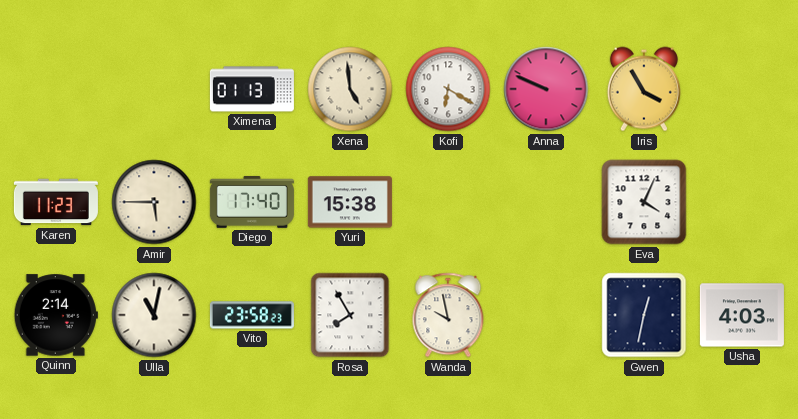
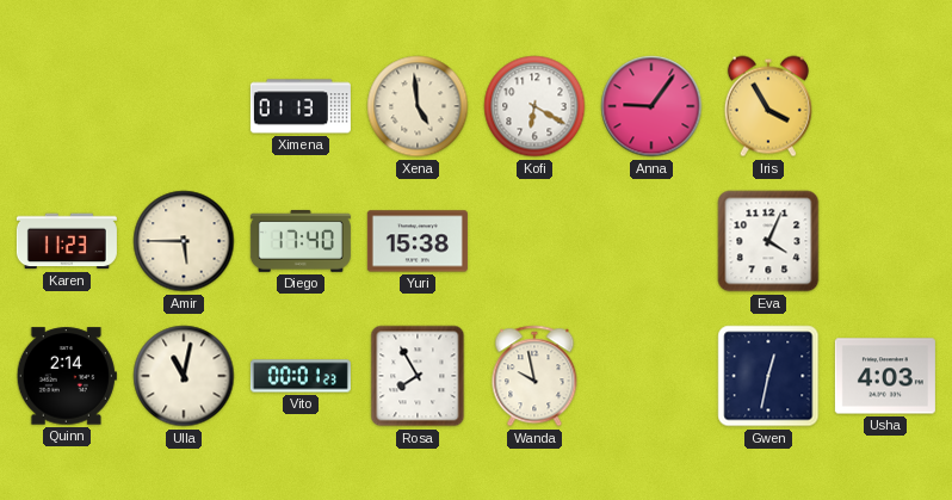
Anna: 9:49 -> 9:06 (651, 106)
Vito: 23:58 -> 00:01 (301, 376)
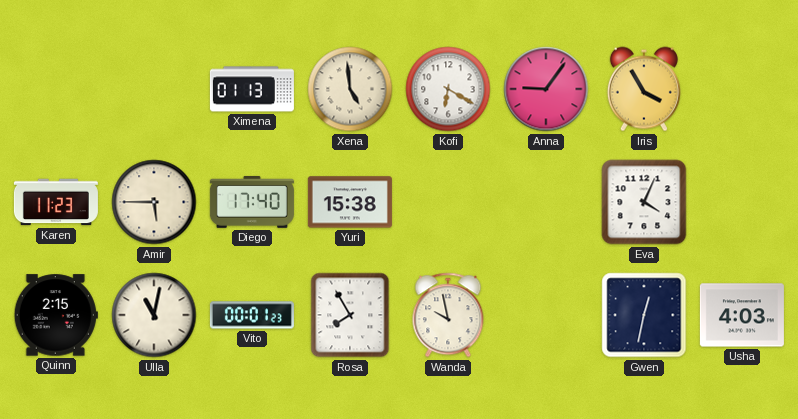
Quinn: 2:14 -> 2:15 (56, 315)
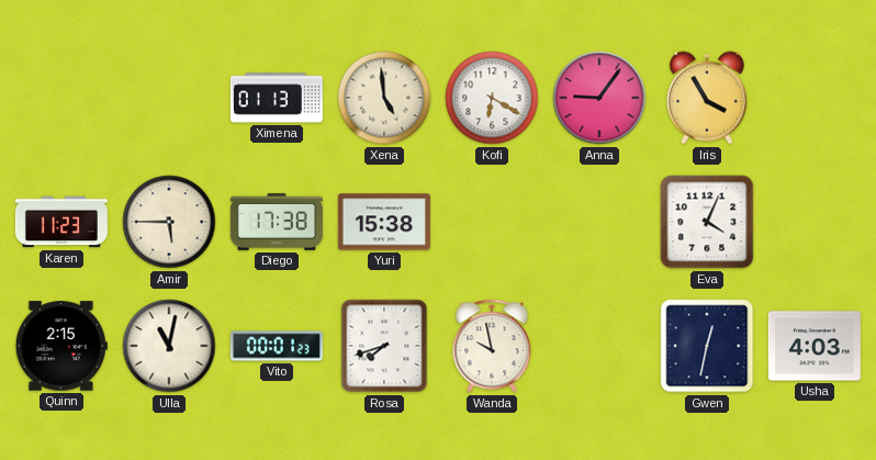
Diego: 17:40 -> 17:38 (277, 222)
Rosa: 7:55 -> 7:42 (384, 346)
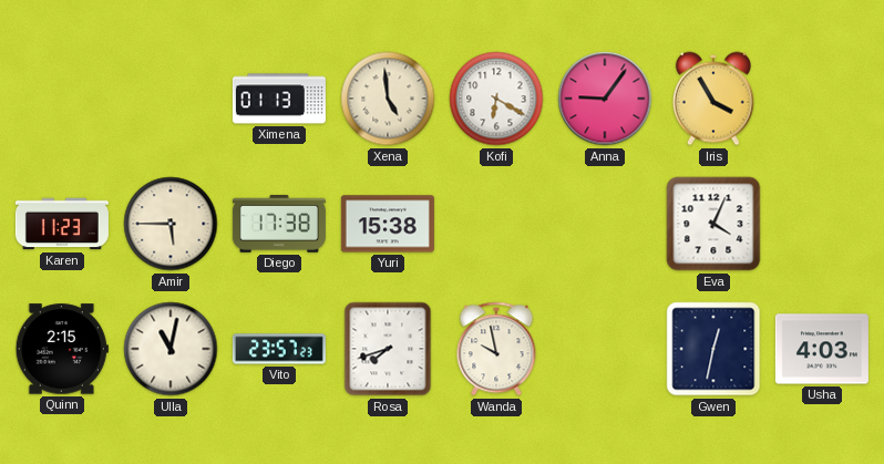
Vito: 00:01 -> 23:57 (279, 349)
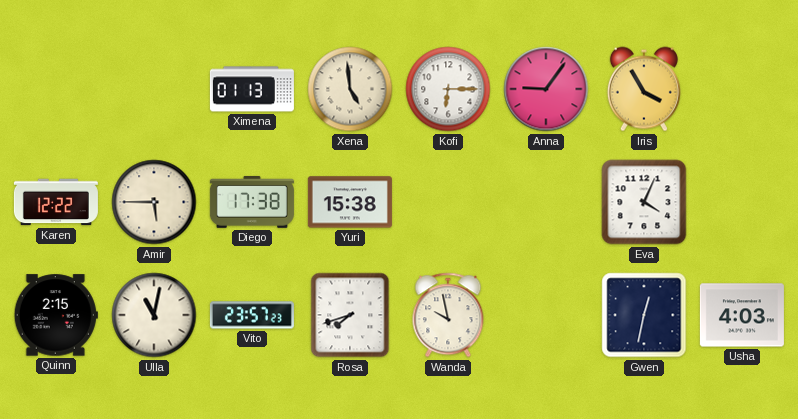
Kofi: 6:20 -> 6:15 (448, 89)
Karen: 11:23 -> 12:22 (56, 202)
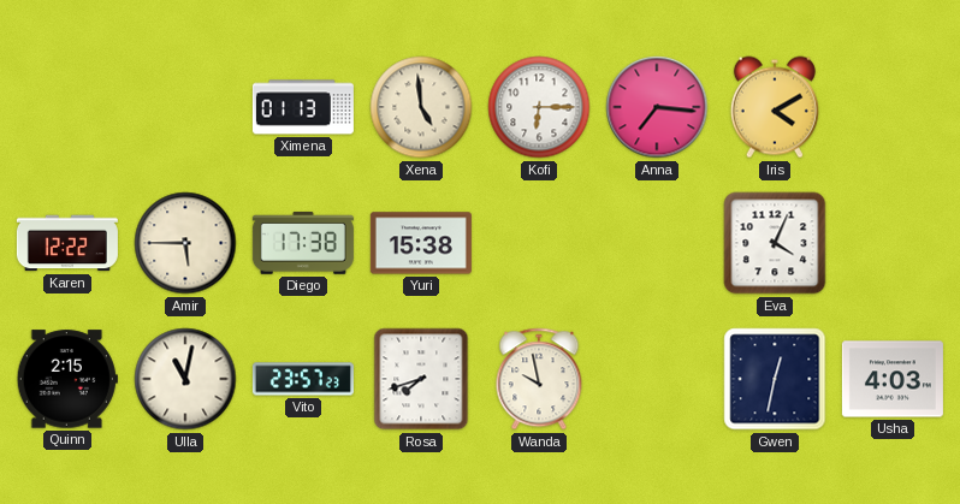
Anna: 9:06 -> 7:16 (657, 107)
Iris: 3:55 -> 4:10 (775, 107)
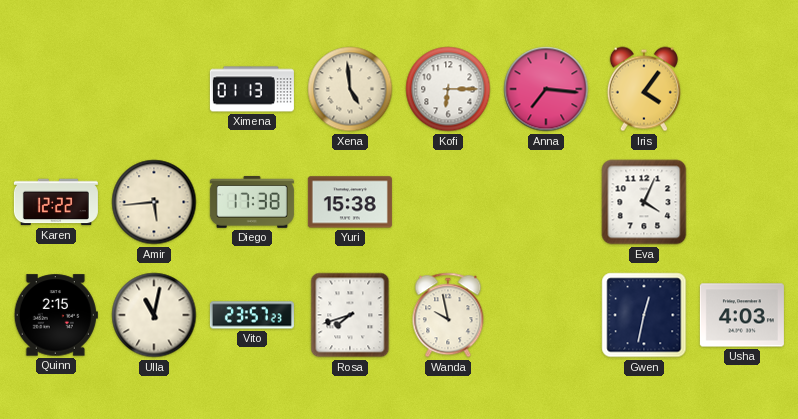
Iris: 4:10 -> 4:06 (644, 89)
Amir: 5:45 -> 5:44 (154, 202)
